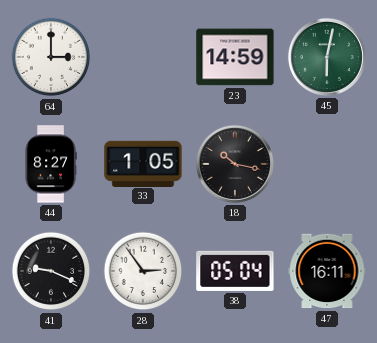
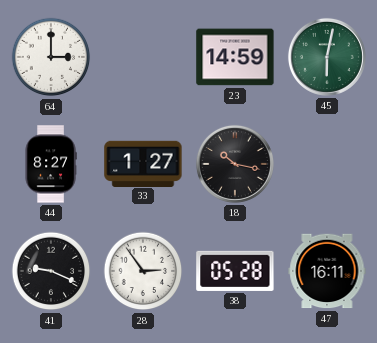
33: 1:05 -> 1:27 (143, 163)
38: 05:04 -> 05:28 (235, 271)
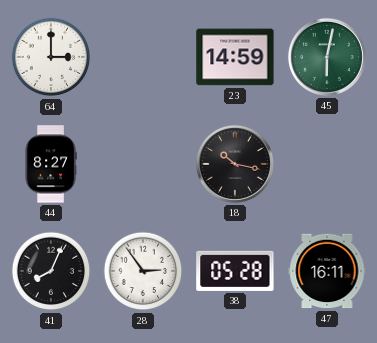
33: 1:27 -> none (143, 163)
41: 9:19 -> 8:04 (51, 271)
